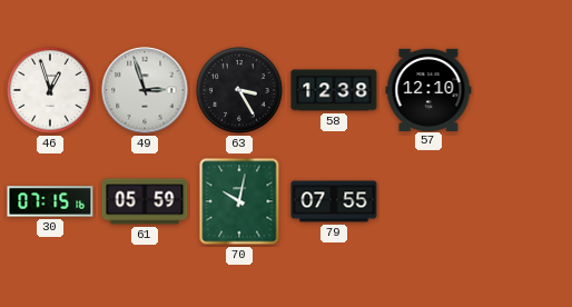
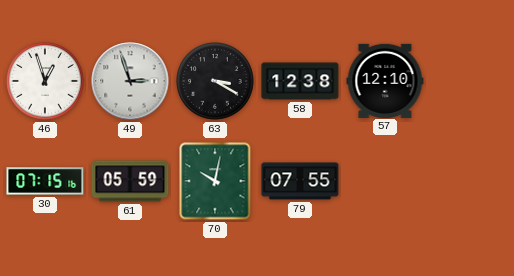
63: 3:25 -> 3:20 (215, 81)
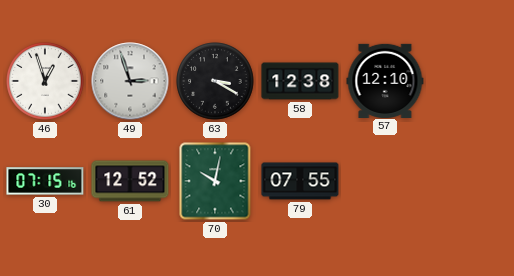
61: 05:59 -> 12:52 (130, 181)
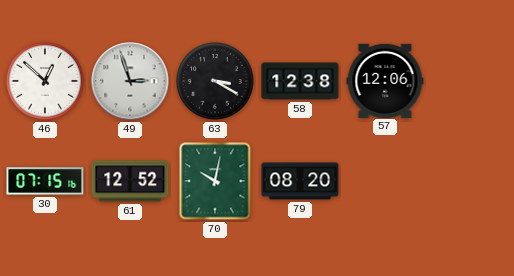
46: 12:57 -> 12:52 (45, 81)
57: 12:10 -> 12:06 (385, 80)
79: 07:55 -> 08:20 (300, 181)
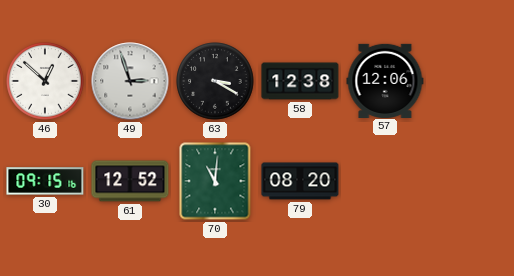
30: 07:15 -> 09:15 (45, 181)
70: 10:02 -> 11:01 (215, 181)
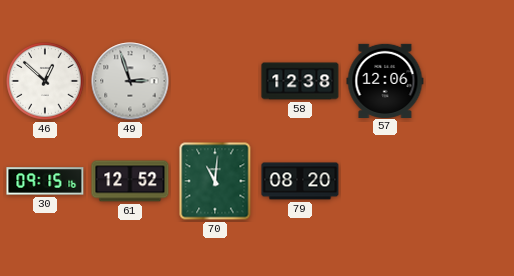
63: 3:20 -> none (215, 81)
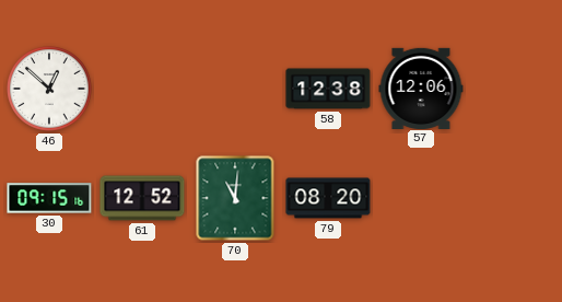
49: 2:57 -> none (130, 81)
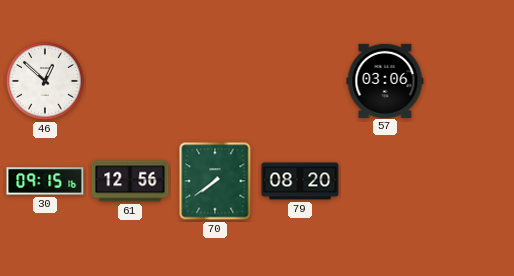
58: 12:38 -> none (328, 89)
57: 12:06 -> 03:06 (385, 80)
61: 12:52 -> 12:56 (130, 181)
70: 11:01 -> 7:39 (215, 181)
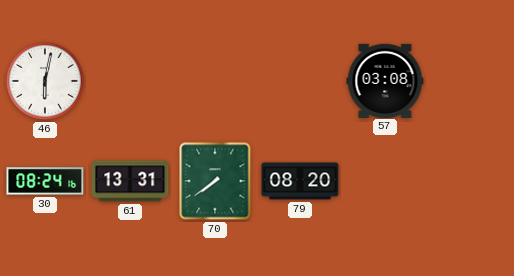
46: 12:52 -> 6:02 (45, 81)
57: 03:06 -> 03:08 (385, 80)
30: 09:15 -> 08:24 (45, 181)
61: 12:56 -> 13:31 (130, 181)
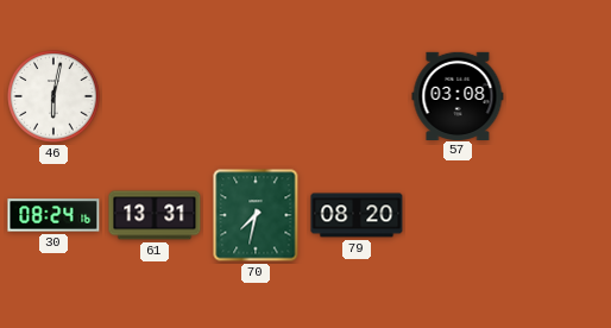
70: 7:39 -> 7:32 (256, 215)
